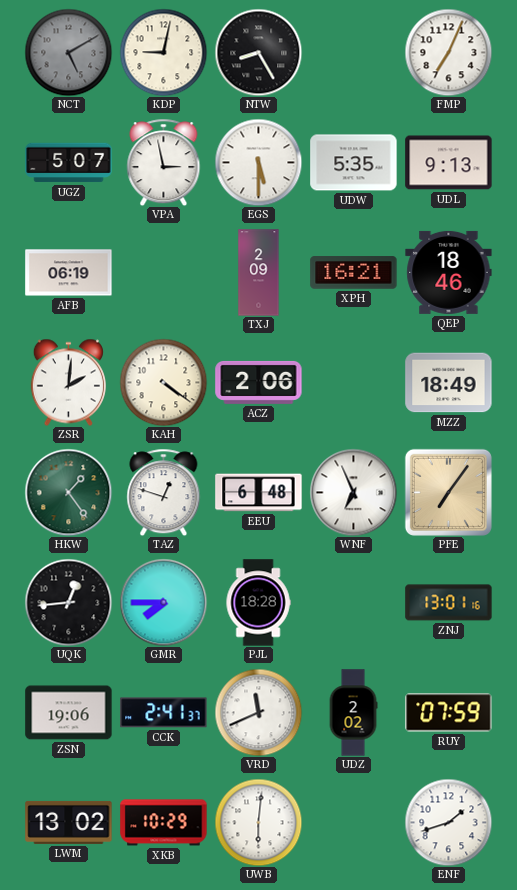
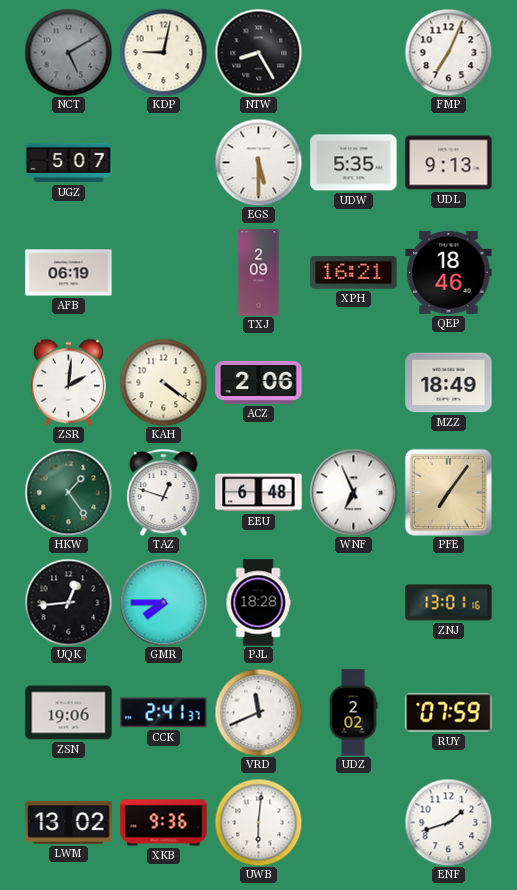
VPA: 2:58 -> none (164, 162)
XKB: 10:29 -> 9:36 (164, 823)
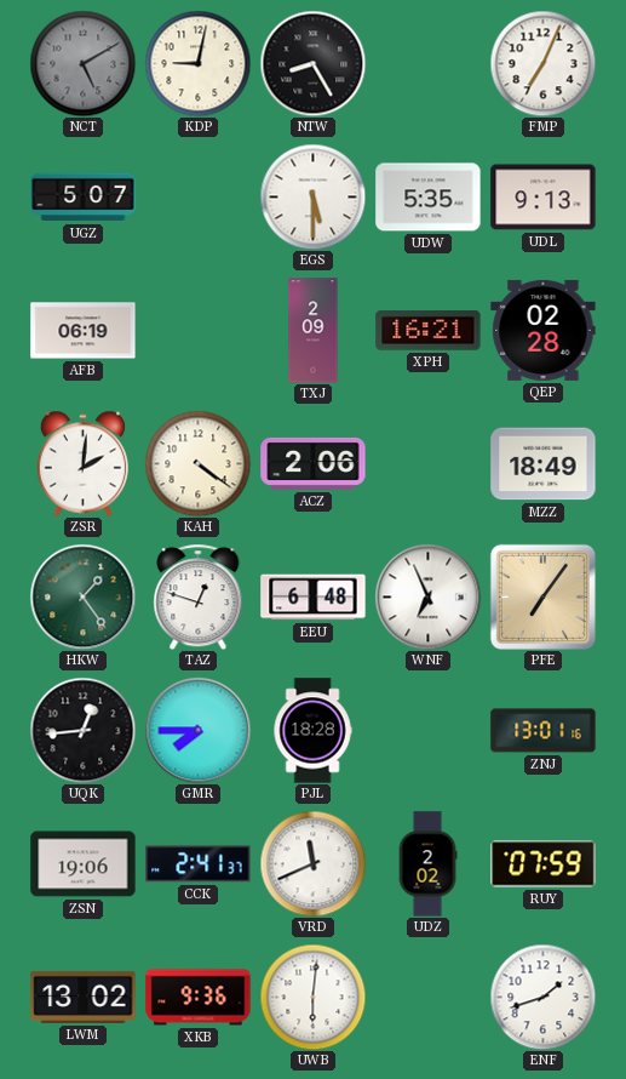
QEP: 18:46 -> 02:28 (544, 330)
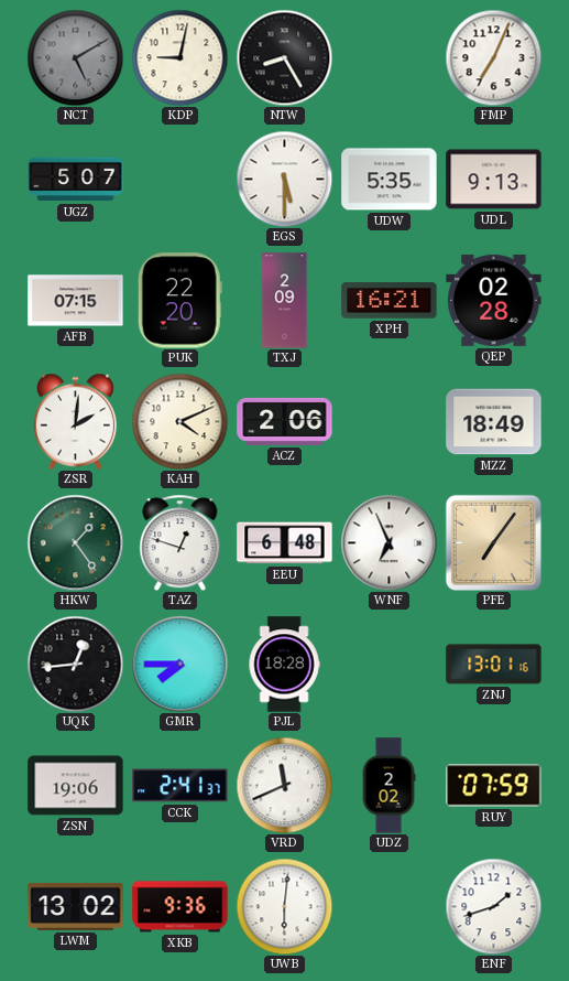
AFB: 06:19 -> 07:15 (76, 301)
PUK: none -> 22:20 (179, 301)
KAH: 4:21 -> 4:11 (179, 421)
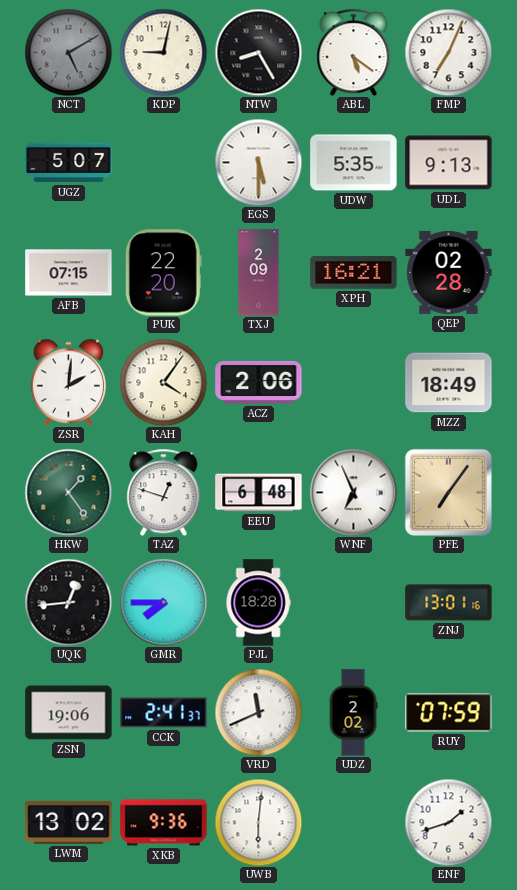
ABL: none -> 5:21 (354, 52)
KAH: 4:11 -> 4:06 (163, 382)
